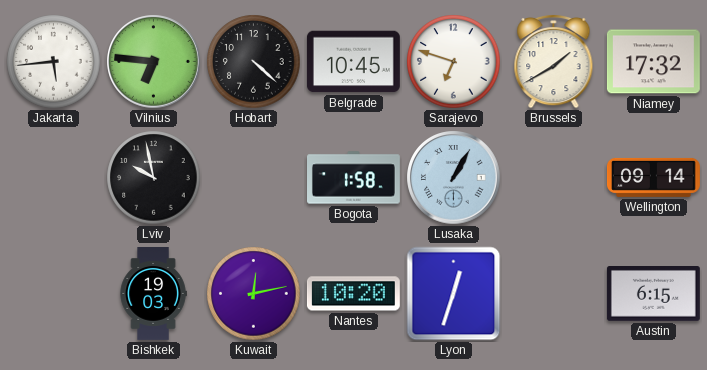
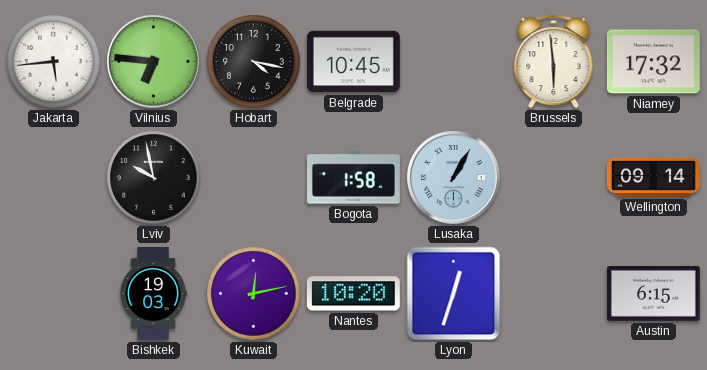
Hobart: 4:22 -> 4:17 (254, 62)
Sarajevo: 6:48 -> none (454, 62)
Brussels: 1:40 -> 5:59 (554, 61)
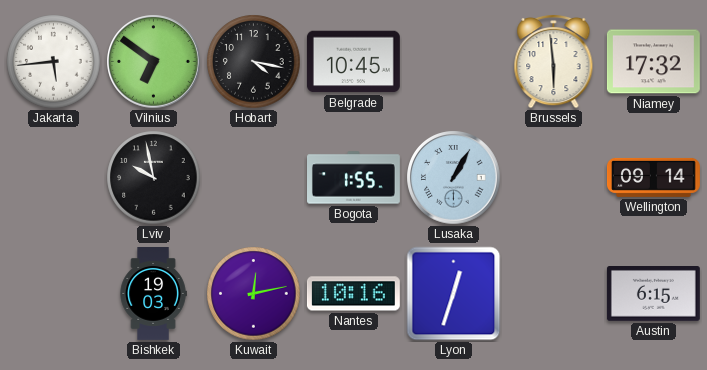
Vilnius: 6:46 -> 6:51 (154, 62)
Bogota: 1:58 -> 1:55 (354, 178)
Nantes: 10:20 -> 10:16 (353, 294)
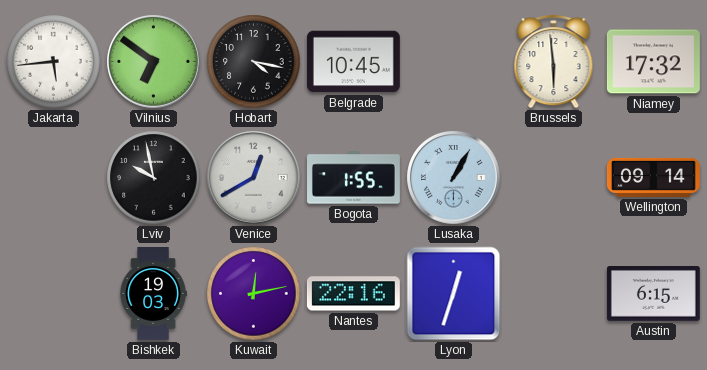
Venice: none -> 12:40 (254, 178)
Nantes: 10:16 -> 22:16 (353, 294)
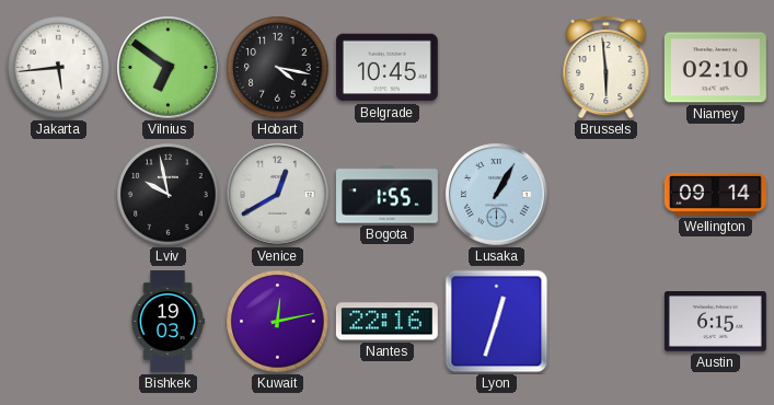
Niamey: 17:32 -> 02:10 (715, 68)
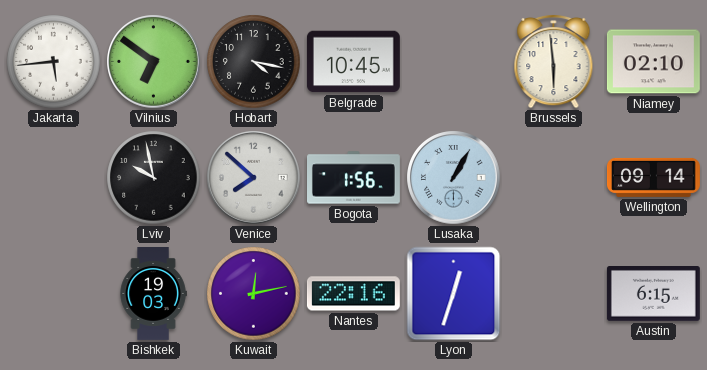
Venice: 12:40 -> 7:52 (254, 178)
Bogota: 1:55 -> 1:56 (354, 178)
